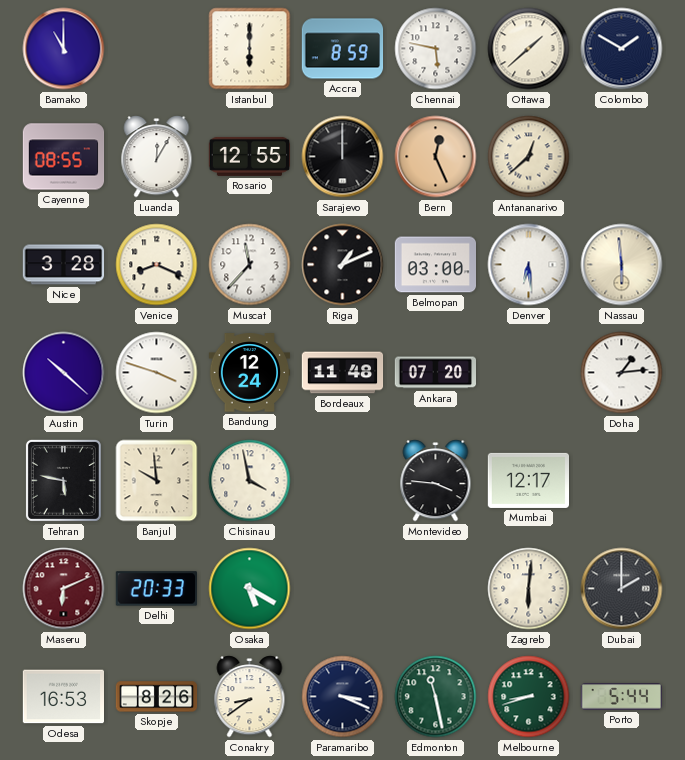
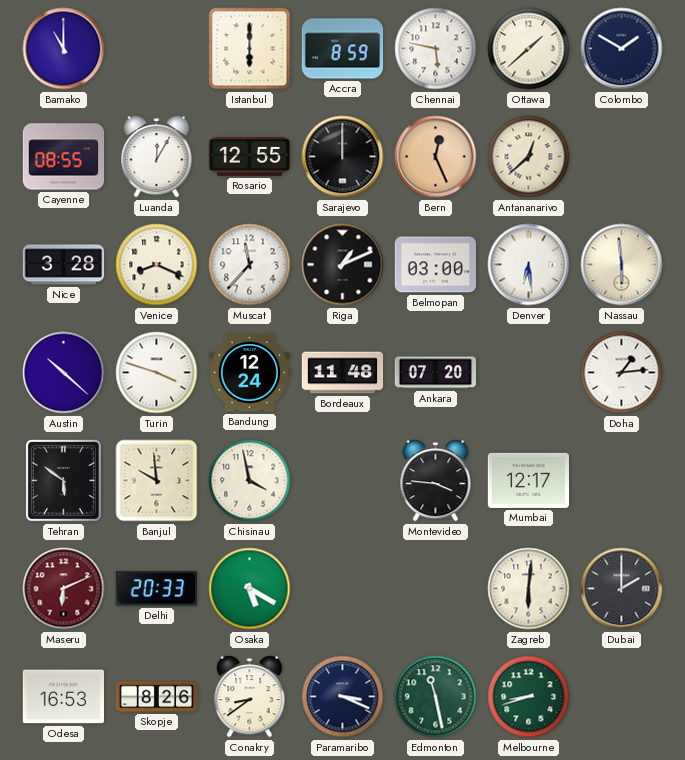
Tehran: 5:47 -> 5:51 (63, 480)
Porto: 5:44 -> none (621, 697)
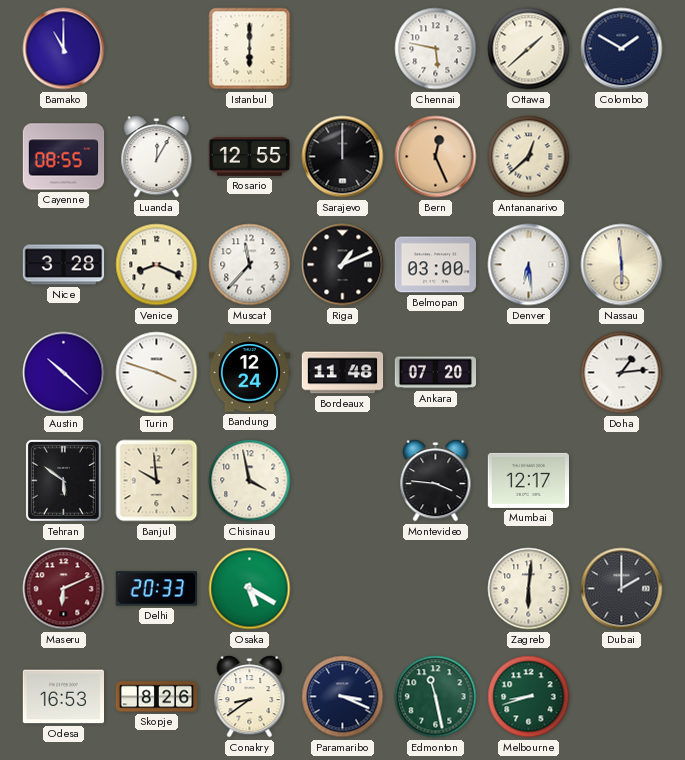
Accra: 8:59 -> none (343, 49)
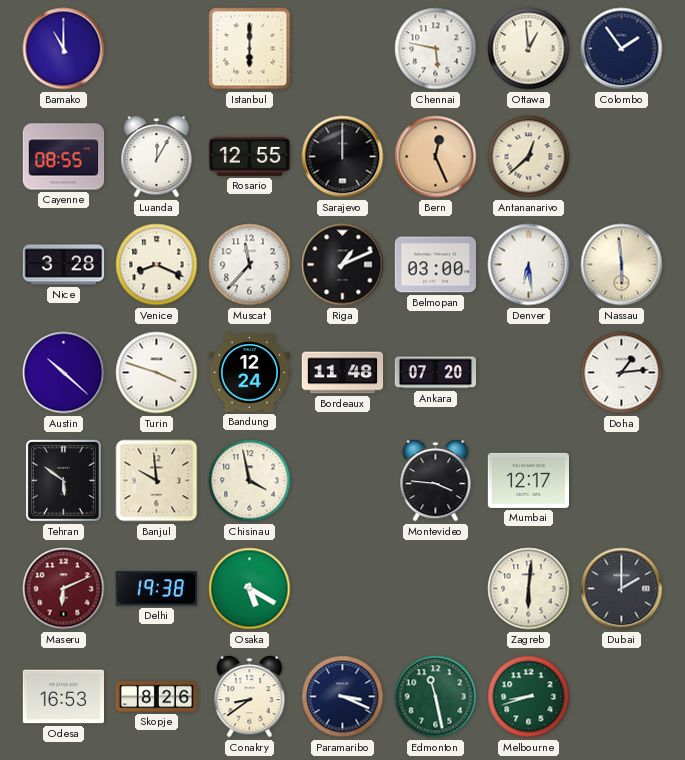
Ottawa: 1:38 -> 12:59 (529, 49)
Colombo: 1:50 -> 1:54 (622, 49)
Delhi: 20:33 -> 19:38 (156, 589)
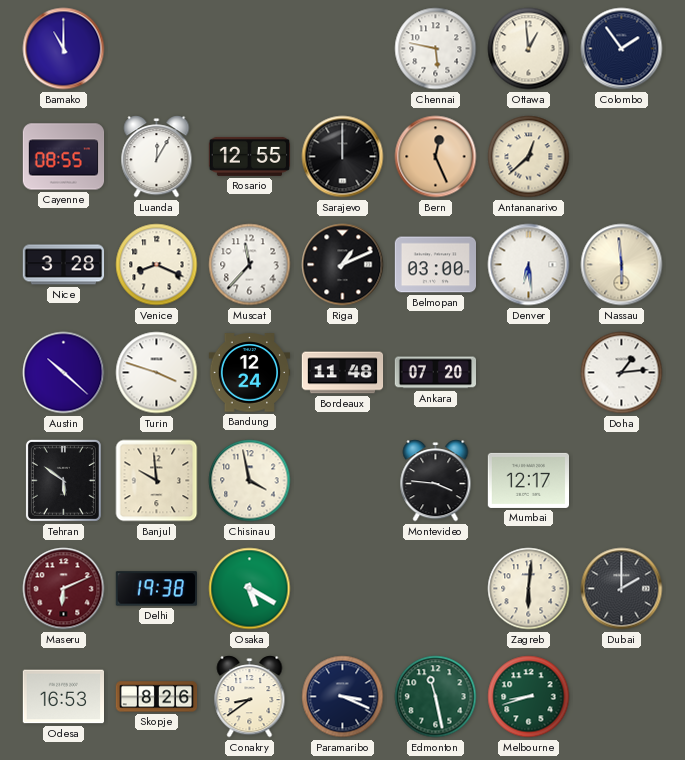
Istanbul: 6:00 -> none (250, 49)
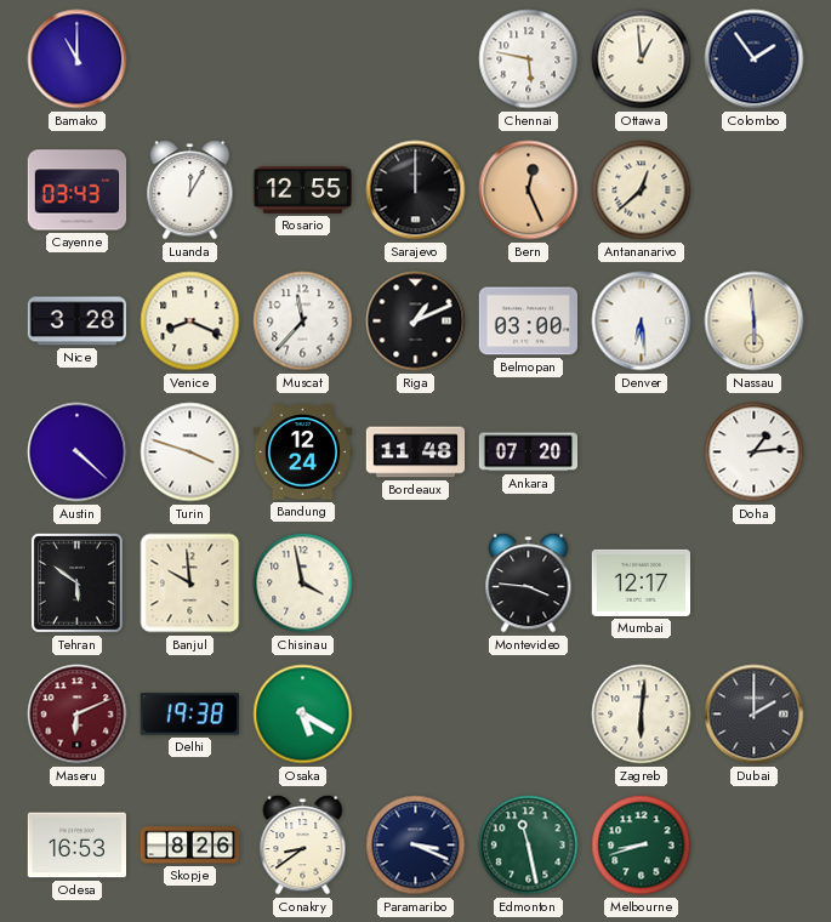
Cayenne: 08:55 -> 03:43 (78, 190)
Austin: 10:22 -> 4:22 (78, 453)
